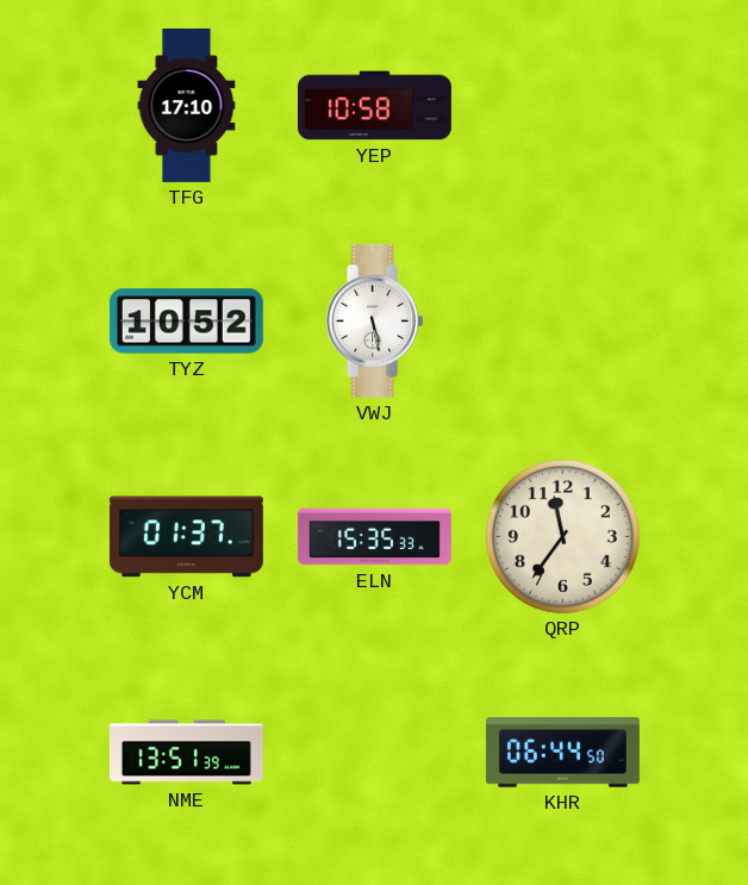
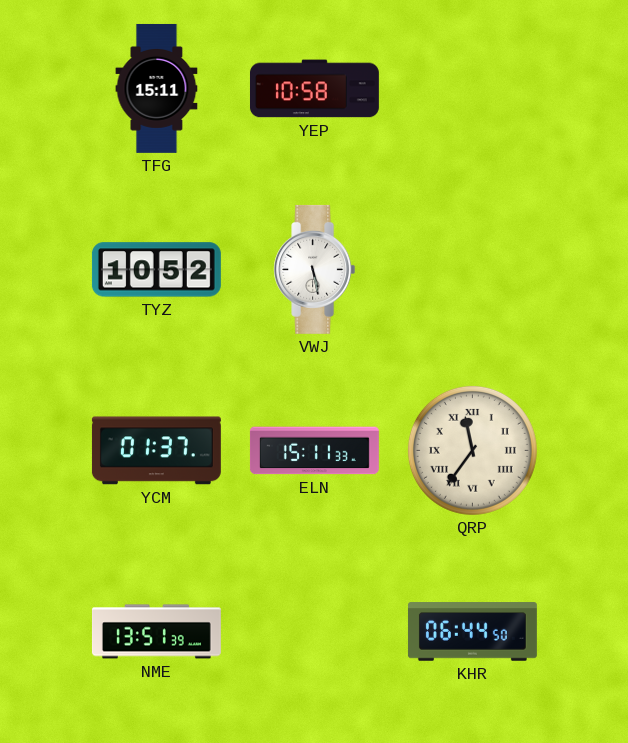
TFG: 17:10 -> 15:11 (157, 88)
ELN: 15:35 -> 15:11 (314, 451)
QRP numerals: Arabic -> Roman (472, 450)
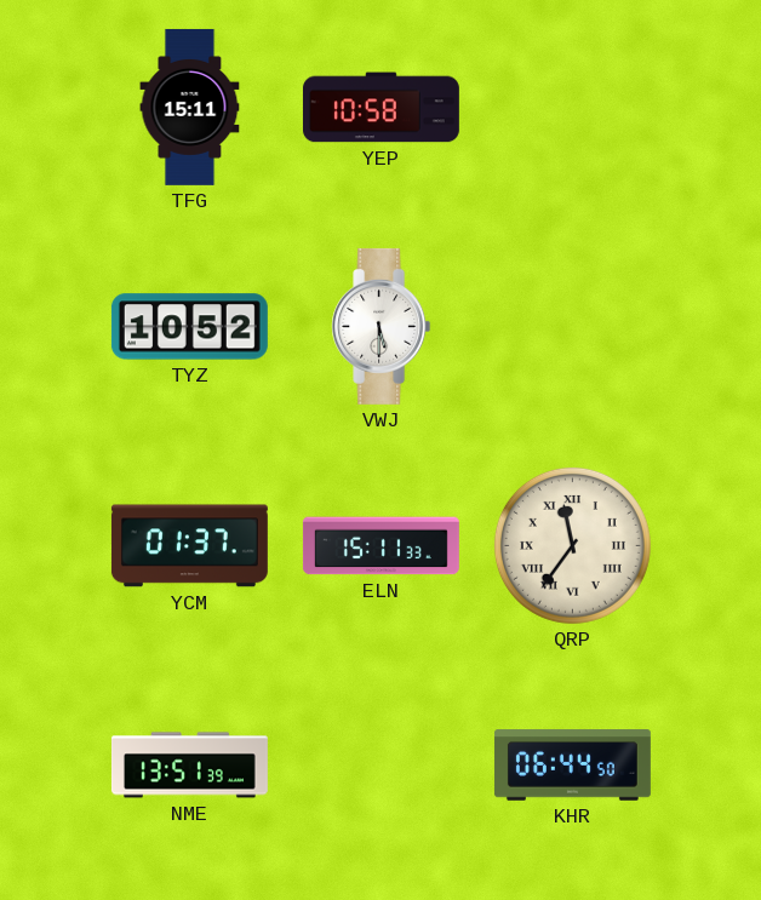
VWJ: 5:28 -> 5:30 (382, 326)
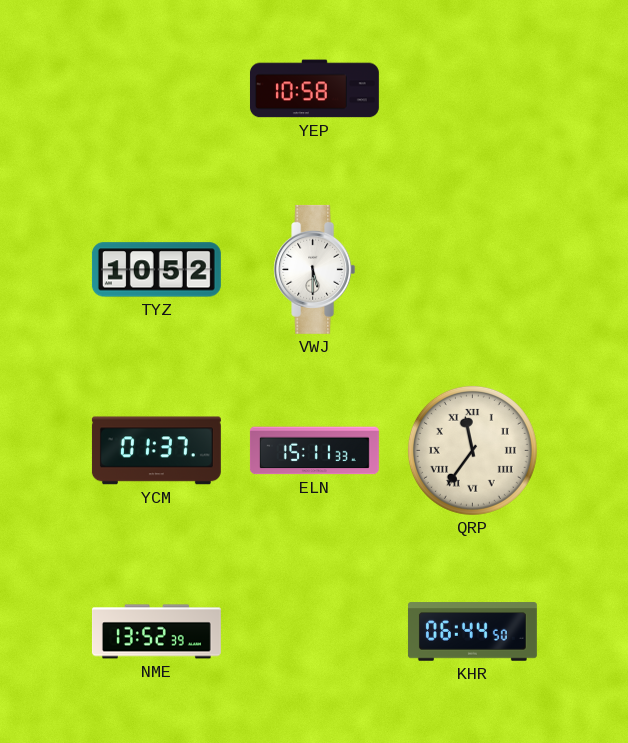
TFG: 15:11 -> none (190, 107)
NME: 13:51 -> 13:52 (156, 632)
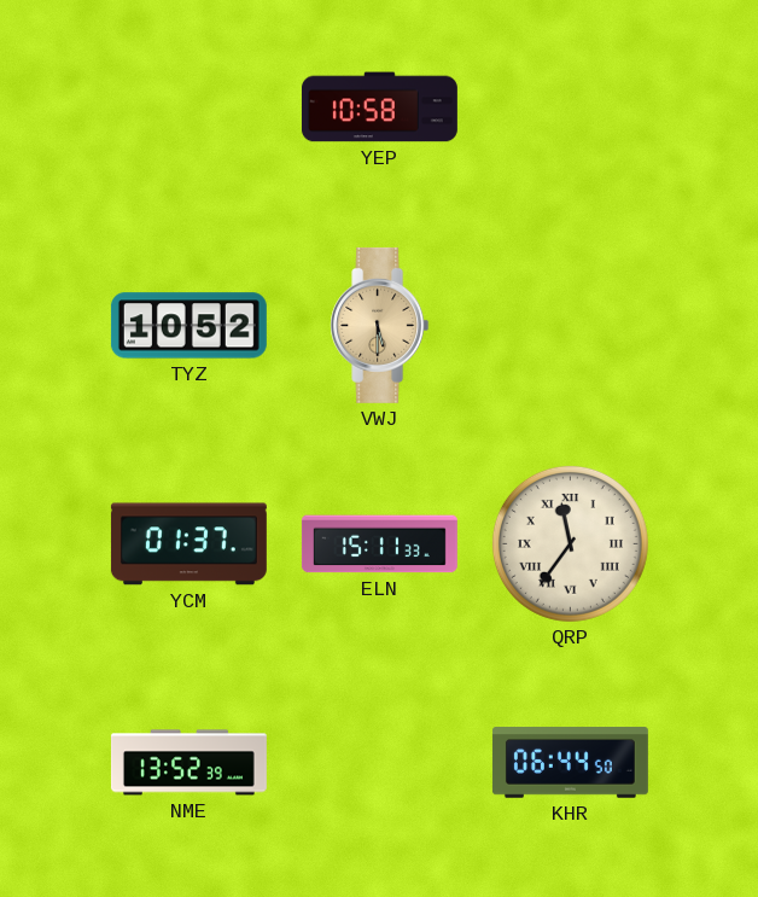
VWJ dial: white -> champagne (380, 325)
